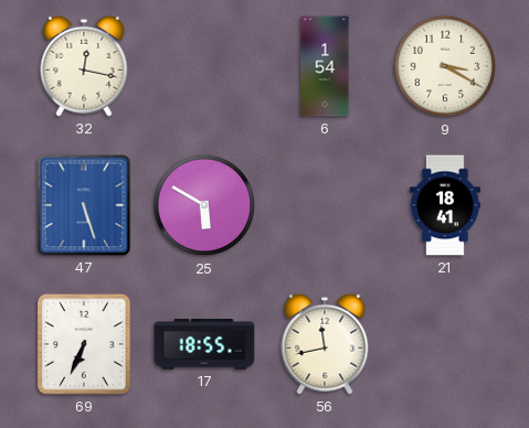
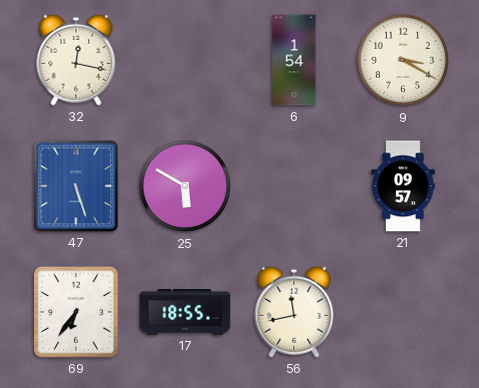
21: 18:41 -> 09:57 (404, 186)
69: 6:34 -> 6:36 (76, 312)
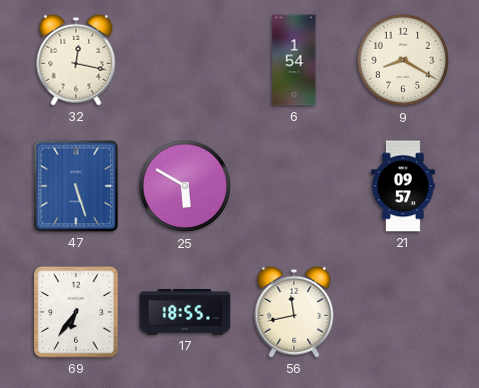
9: 3:20 -> 8:20 (403, 60)
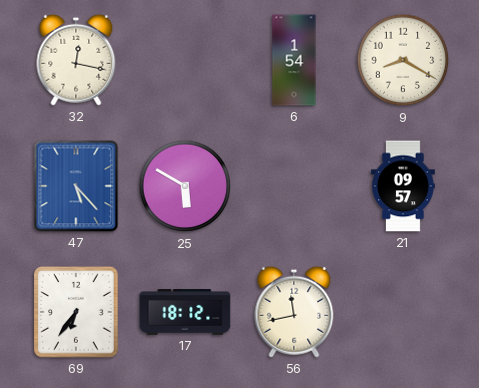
47: 5:27 -> 5:23 (76, 186)
17: 18:55 -> 18:12 (185, 312)
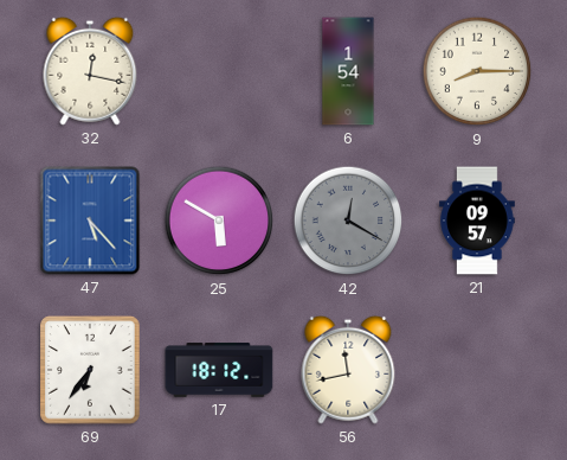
9: 8:20 -> 8:15 (477, 71)
42: none -> 12:20 (348, 221)
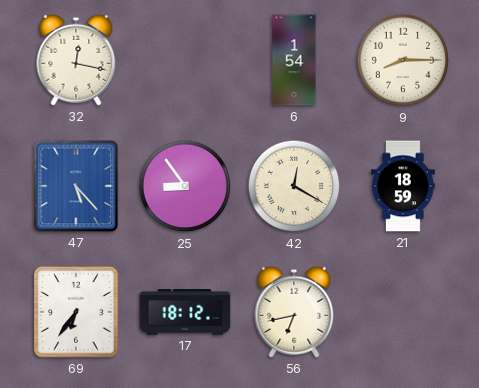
25: 5:50 -> 8:54 (185, 186)
42 dial: grey -> cream (294, 186)
21: 09:57 -> 18:59 (404, 186)
56: 11:43 -> 6:43 (294, 312)
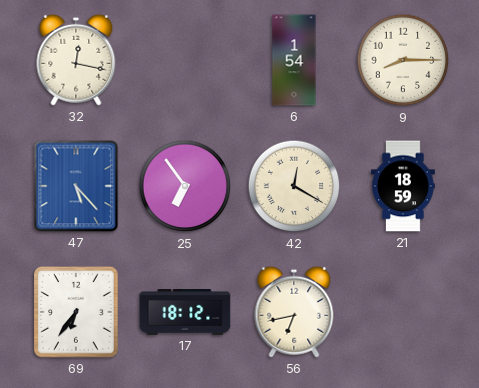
25: 8:54 -> 6:54 (185, 186)
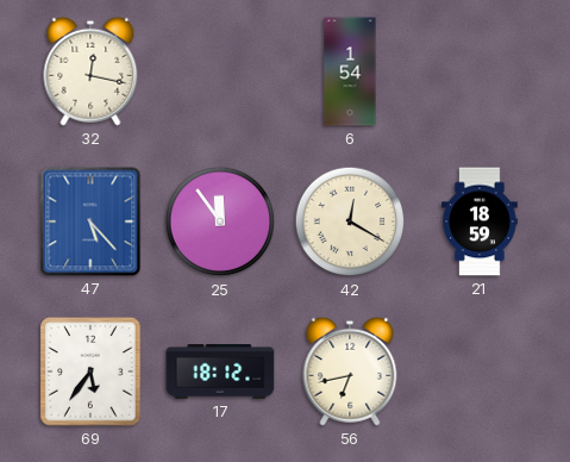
9: 8:15 -> none (403, 60)
25: 6:54 -> 11:54 (220, 221)
69: 6:36 -> 5:36 (90, 372)
